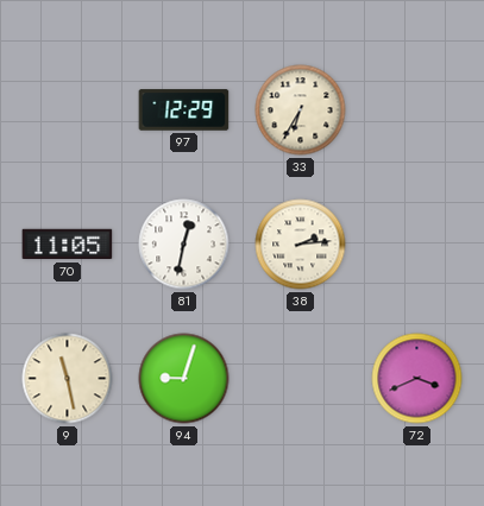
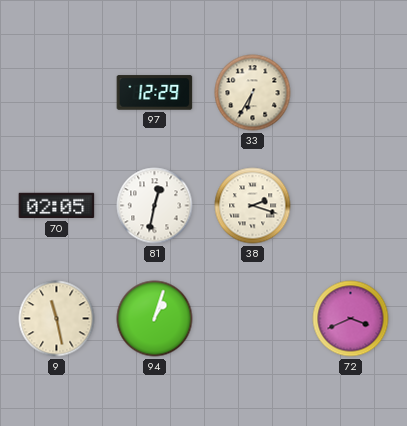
70: 11:05 -> 02:05 (57, 206)
38: 2:14 -> 2:18 (253, 206)
94: 9:03 -> 1:03 (155, 319)
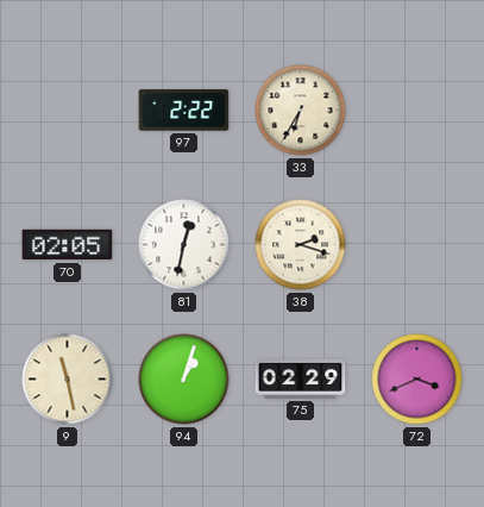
97: 12:29 -> 2:22 (184, 111)
75: none -> 02:29 (301, 378)
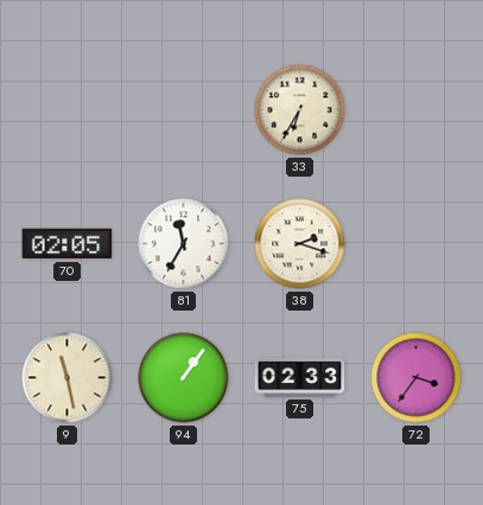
97: 2:22 -> none (184, 111)
81: 12:32 -> 11:35 (184, 244)
94: 1:03 -> 1:06 (184, 378)
75: 02:29 -> 02:33 (300, 377)
72: 3:41 -> 3:36 (417, 378)
